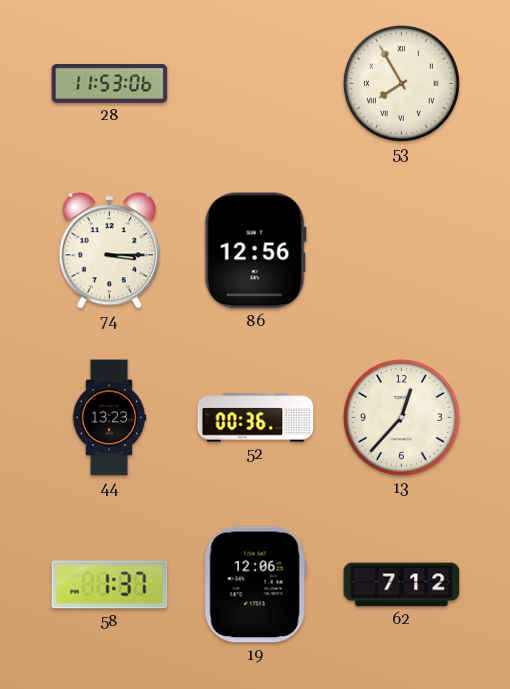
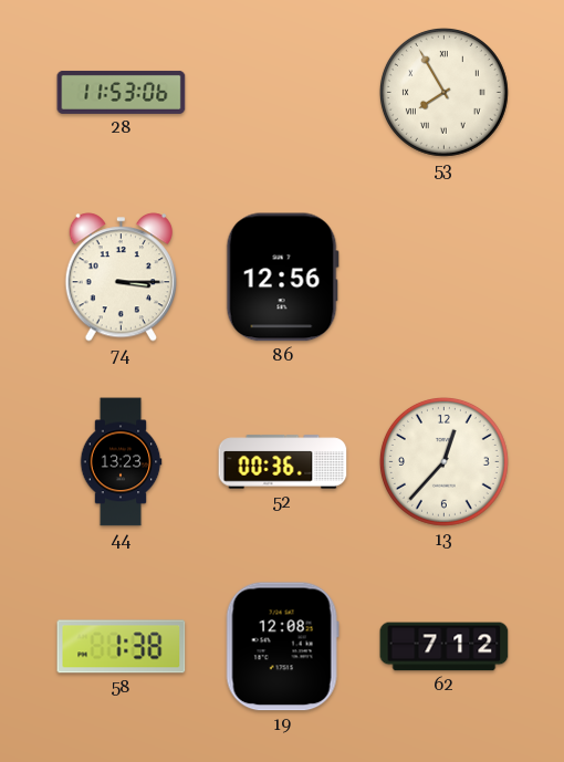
58: 1:37 -> 1:38 (122, 647)
19: 12:06 -> 12:08 (282, 647)
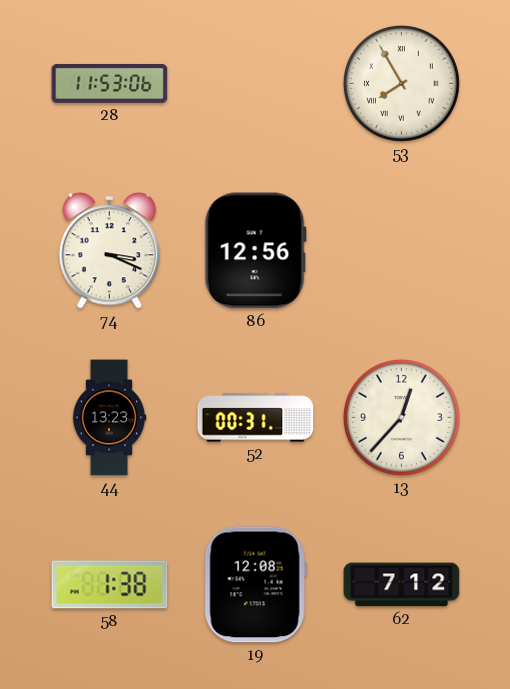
74: 3:15 -> 3:19 (109, 251)
52: 00:36 -> 00:31 (256, 418)
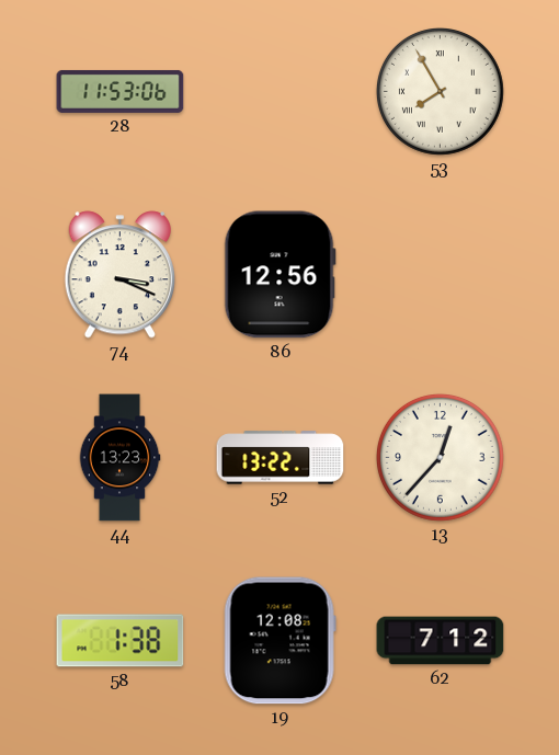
52: 00:31 -> 13:22 (281, 458)
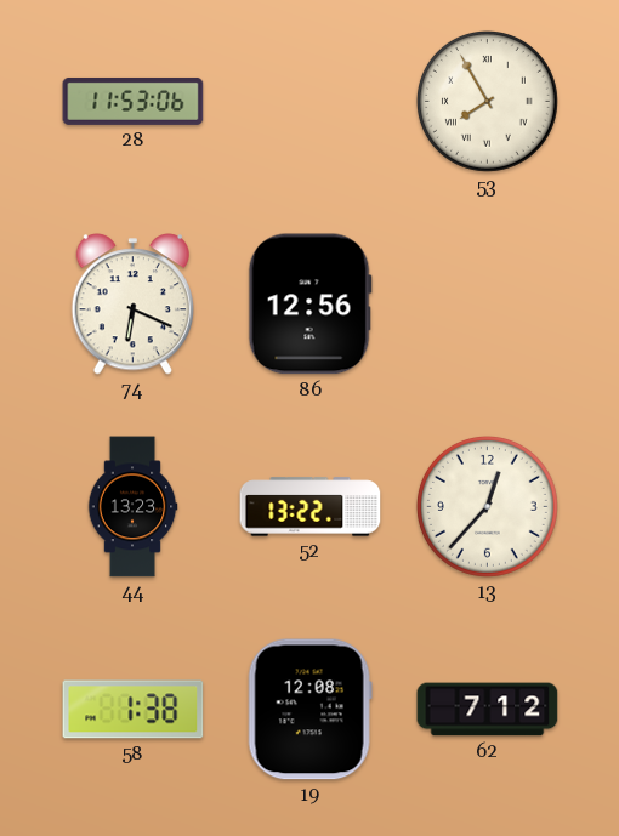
74: 3:19 -> 6:19 (132, 305)
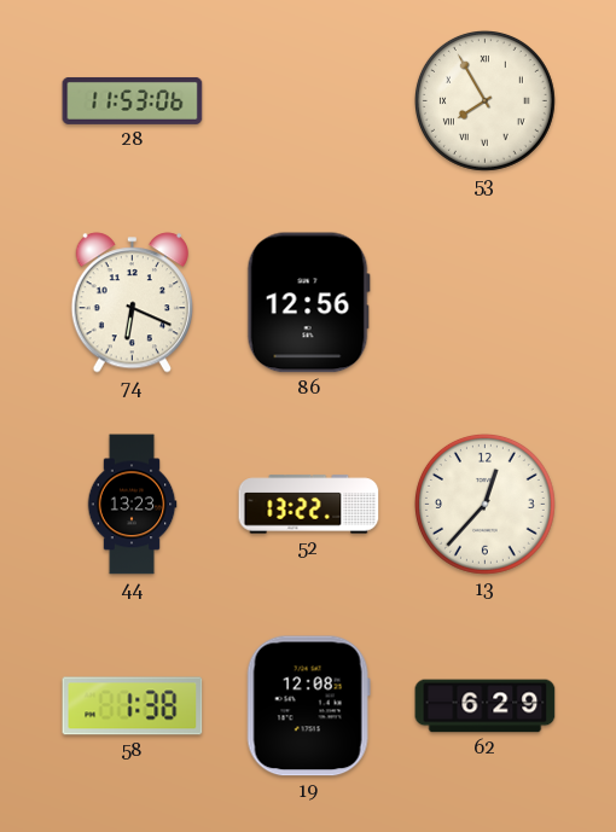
62: 7:12 -> 6:29 (486, 706)
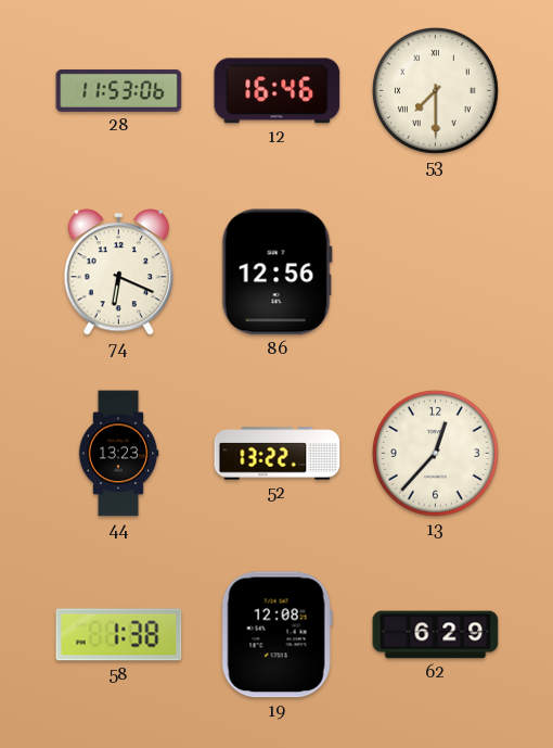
12: none -> 16:46 (278, 91)
53: 7:55 -> 7:30 (435, 90)
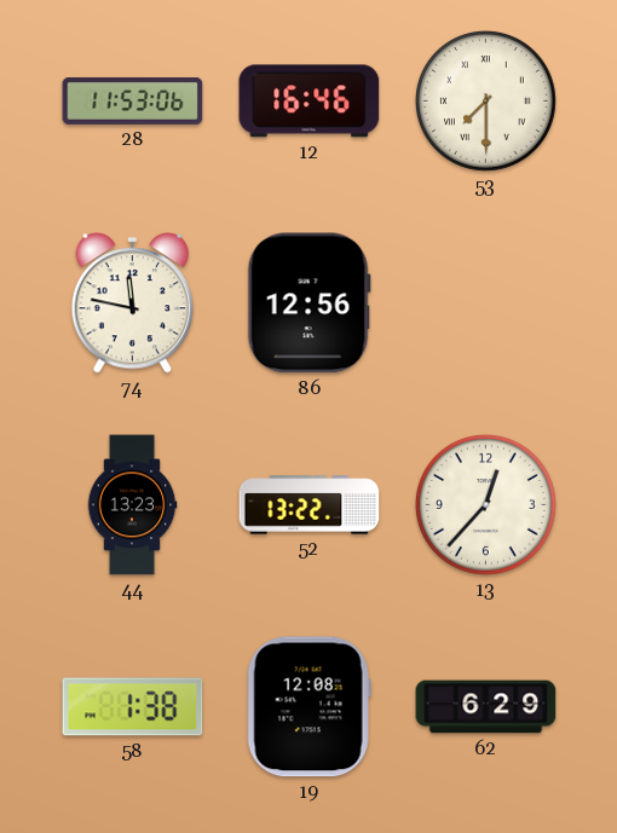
74: 6:19 -> 11:47 (132, 303)
